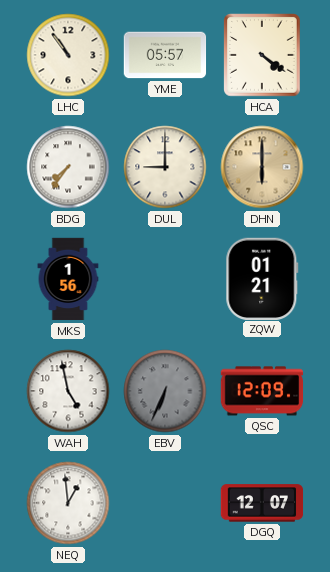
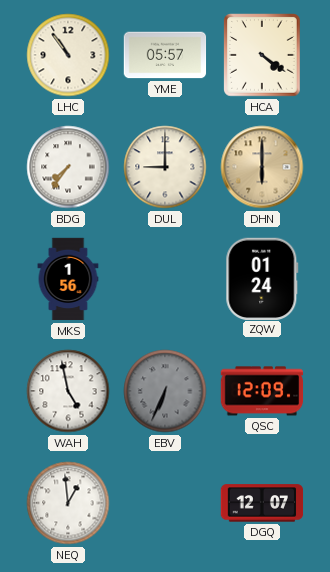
ZQW: 01:21 -> 01:24 (262, 278)
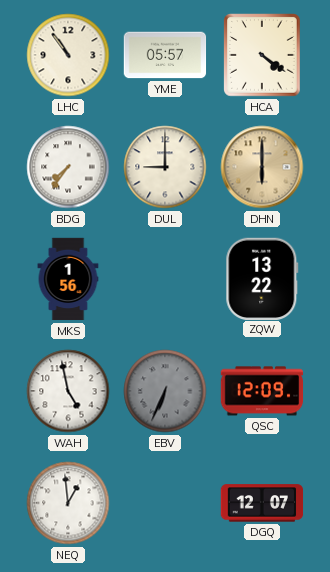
ZQW: 01:24 -> 13:22 (262, 278)
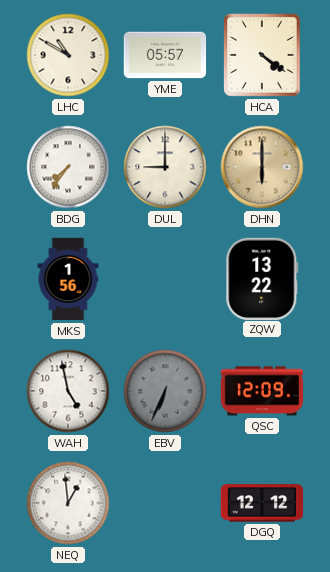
LHC: 10:54 -> 10:50 (68, 55)
DGQ: 12:07 -> 12:12 (262, 503)
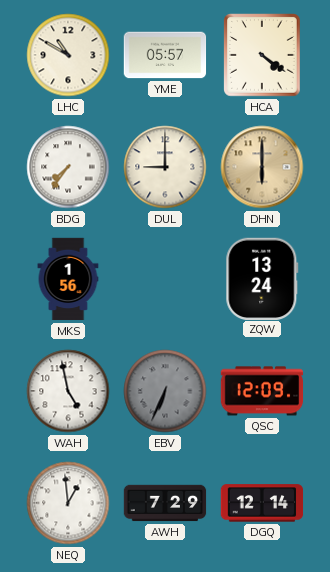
ZQW: 13:22 -> 13:24 (262, 278)
AWH: none -> 7:29 (165, 503)
DGQ: 12:12 -> 12:14 (262, 503)
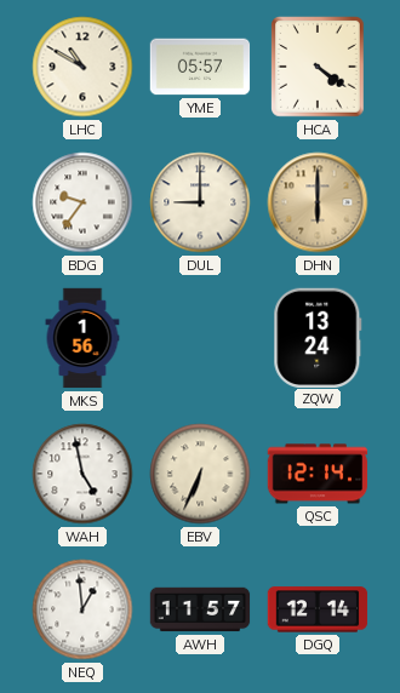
BDG: 7:36 -> 9:36 (82, 202)
EBV dial: grey -> cream (200, 474)
QSC: 12:09 -> 12:14 (318, 474)
AWH: 7:29 -> 11:57 (200, 609)
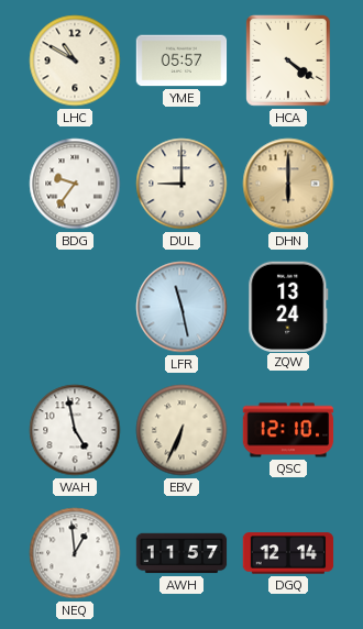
MKS: 1:56 -> none (82, 338)
LFR: none -> 11:28 (182, 307)
QSC: 12:14 -> 12:10 (288, 430)
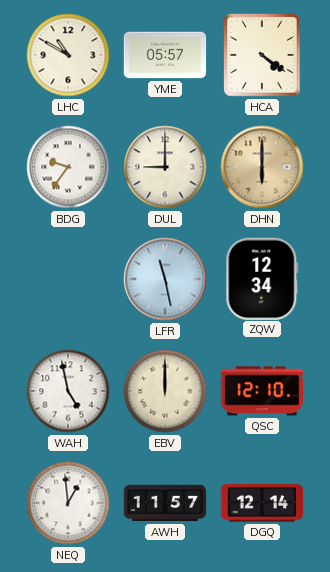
ZQW: 13:24 -> 12:34 (262, 278)
EBV: 6:34 -> 12:00 (165, 391)
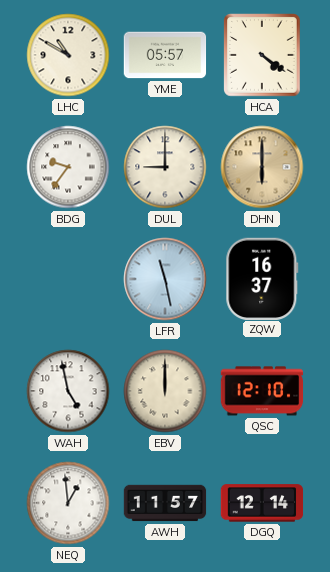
ZQW: 12:34 -> 16:37 (262, 278)
